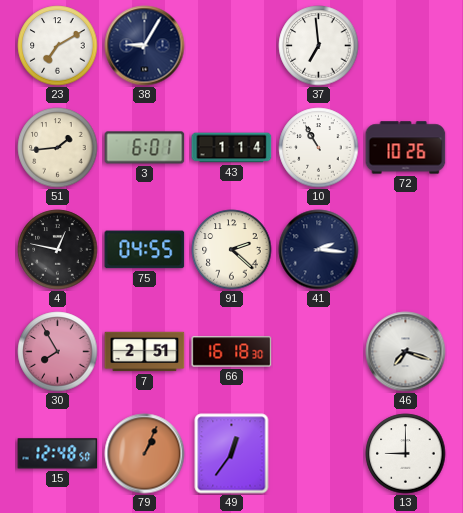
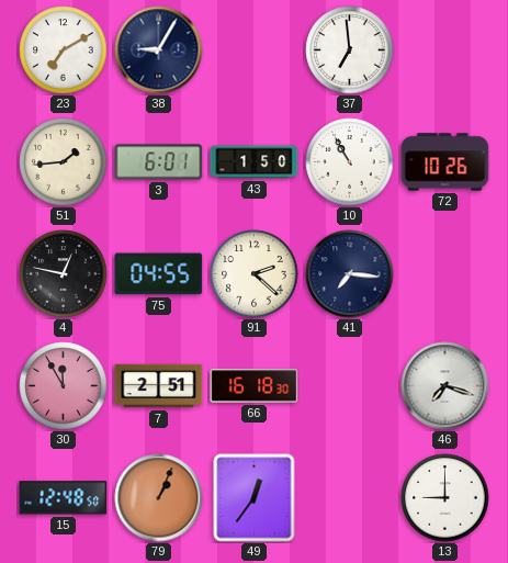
43: 1:14 -> 1:50 (255, 162)
41: 2:16 -> 7:16 (350, 274)
30: 7:55 -> 11:55 (64, 386)
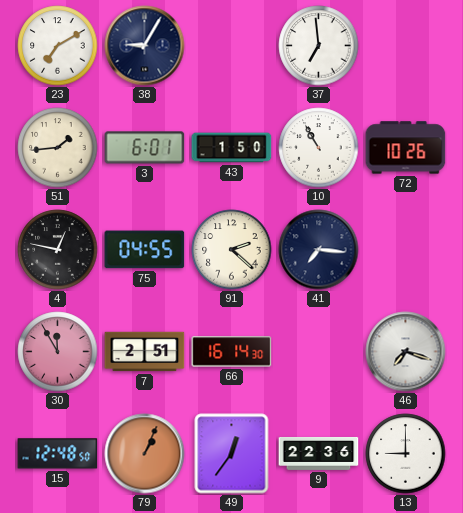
66: 16:18 -> 16:14 (232, 352)
9: none -> 22:36 (319, 454)
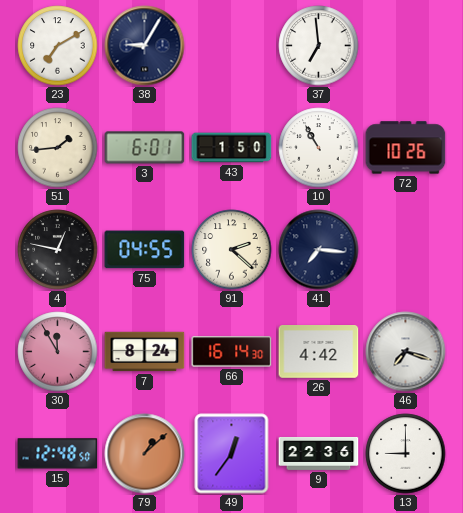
7: 2:51 -> 8:24 (145, 352)
26: none -> 4:42 (319, 352)
79: 1:04 -> 1:08 (145, 454)
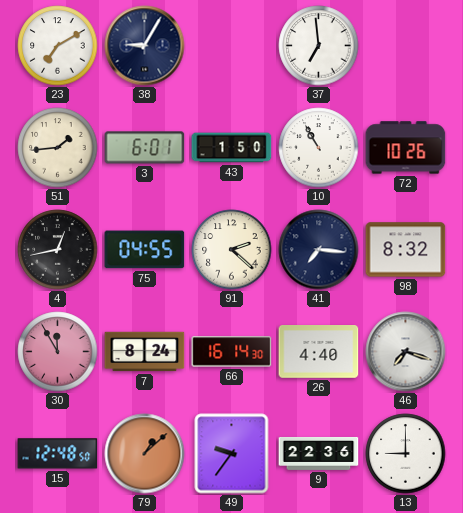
4: 12:47 -> 12:43 (58, 250)
98: none -> 8:32 (406, 250)
26: 4:42 -> 4:40 (319, 352)
49: 12:36 -> 9:36 (232, 454)
